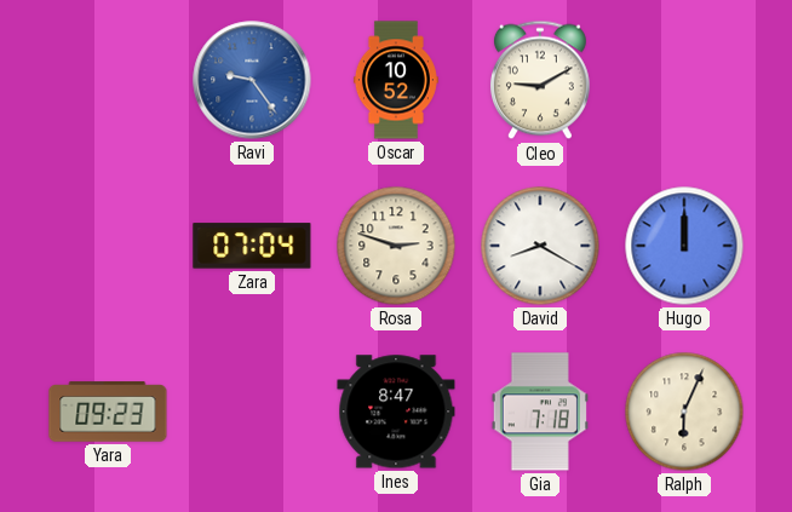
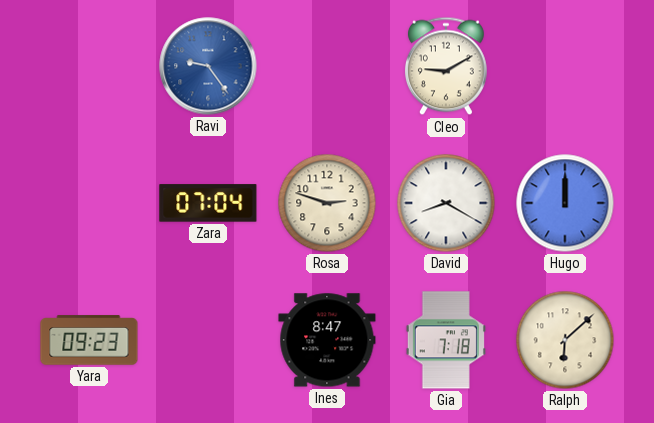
Oscar: 10:52 -> none (396, 80)
Ralph: 6:04 -> 6:08 (565, 340)
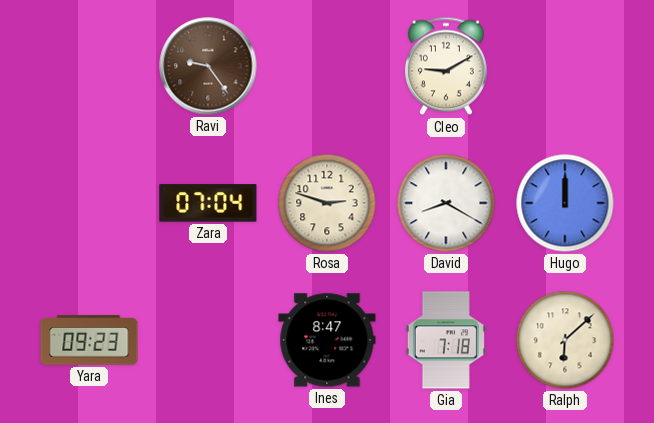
Ravi dial: blue -> brown (208, 66)
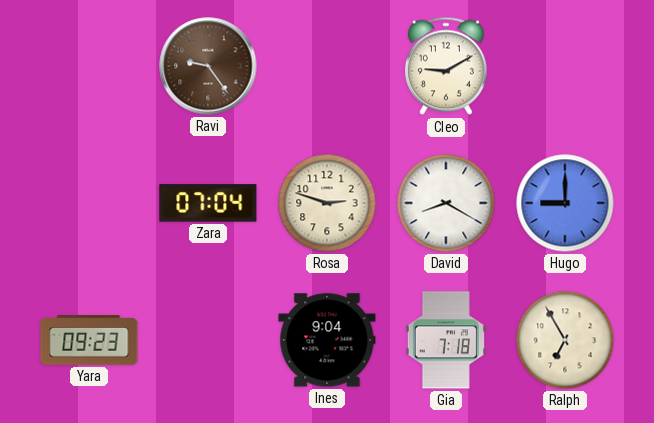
Hugo: 12:00 -> 9:00 (565, 203)
Ines: 8:47 -> 9:04 (327, 340)
Ralph: 6:08 -> 6:55 (565, 340)
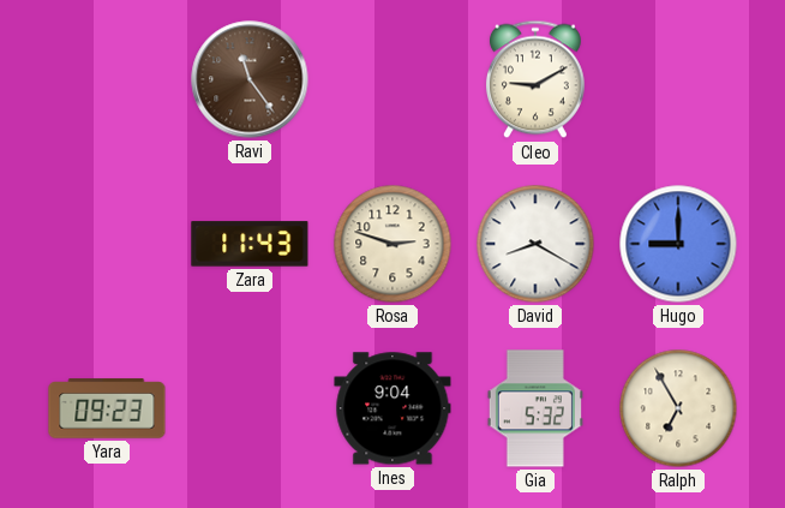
Ravi: 9:24 -> 11:24 (250, 79)
Zara: 07:04 -> 11:43 (250, 244)
Gia: 7:18 -> 5:32 (535, 408)
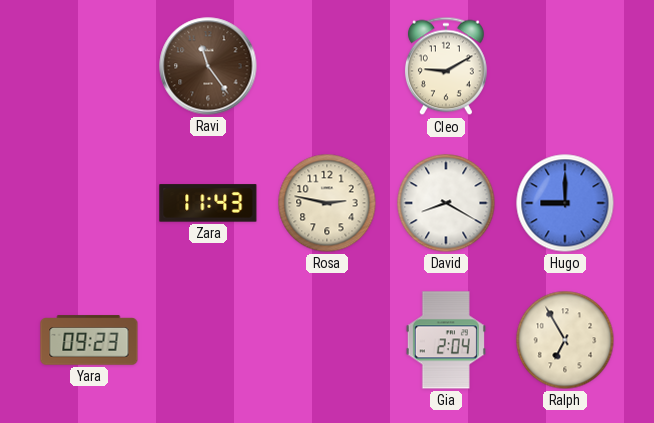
Rosa: 2:48 -> 2:47 (327, 203)
Ines: 9:04 -> none (392, 408)
Gia: 5:32 -> 2:04 (446, 340)
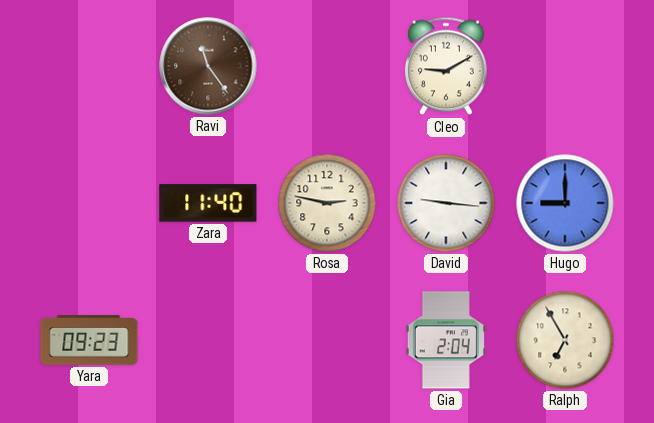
Zara: 11:43 -> 11:40 (208, 203)
David: 8:20 -> 9:16 (446, 203)
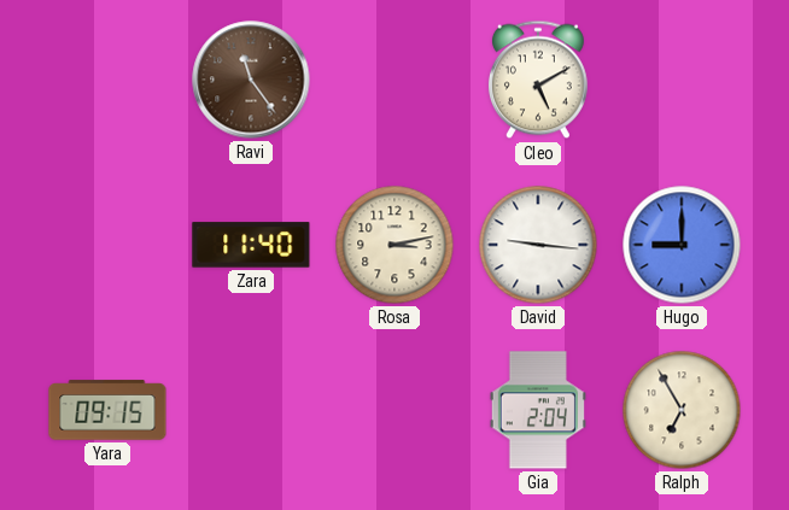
Cleo: 9:10 -> 5:10 (538, 80)
Rosa: 2:47 -> 3:13 (394, 245)
Yara: 09:23 -> 09:15 (107, 410)
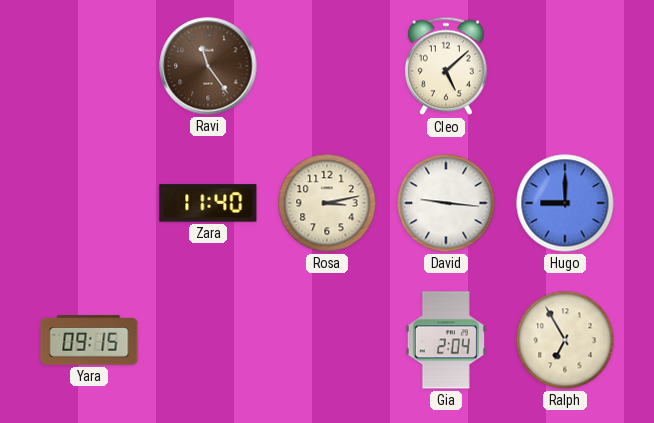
Cleo: 5:10 -> 5:08 (446, 66)
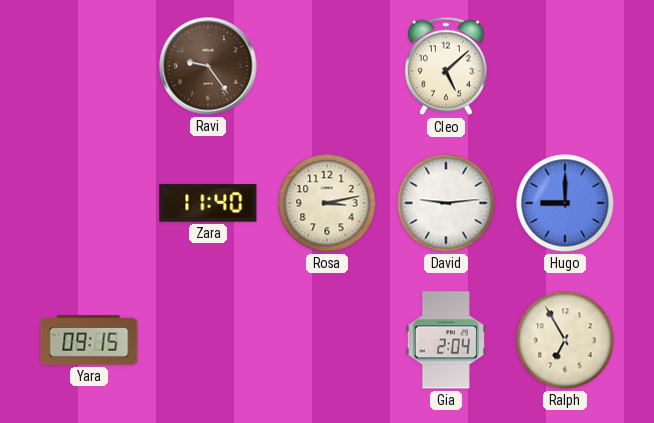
Ravi: 11:24 -> 9:24 (208, 66)
David: 9:16 -> 9:14 (446, 203)
